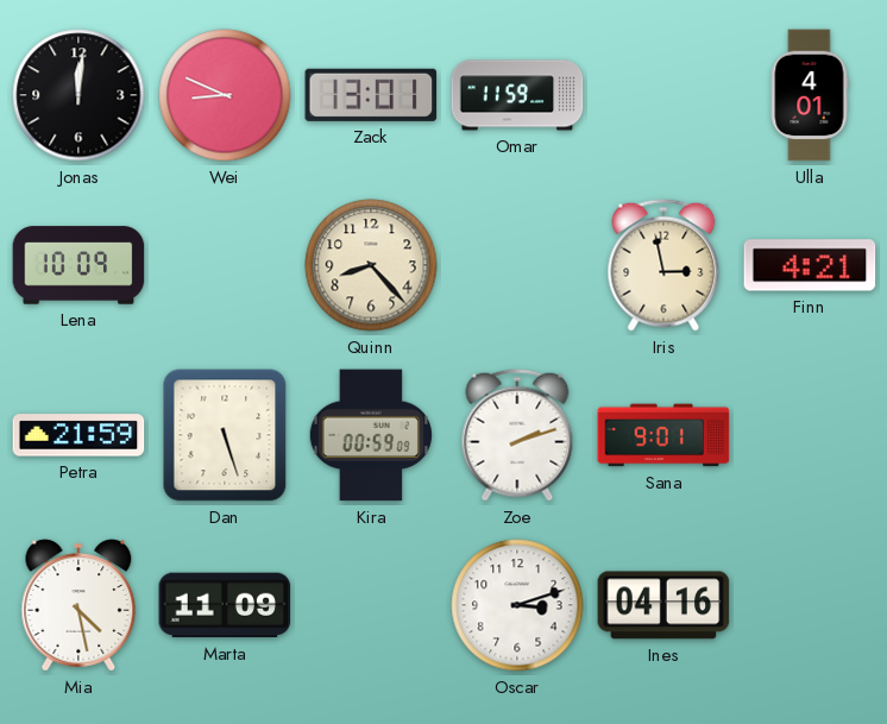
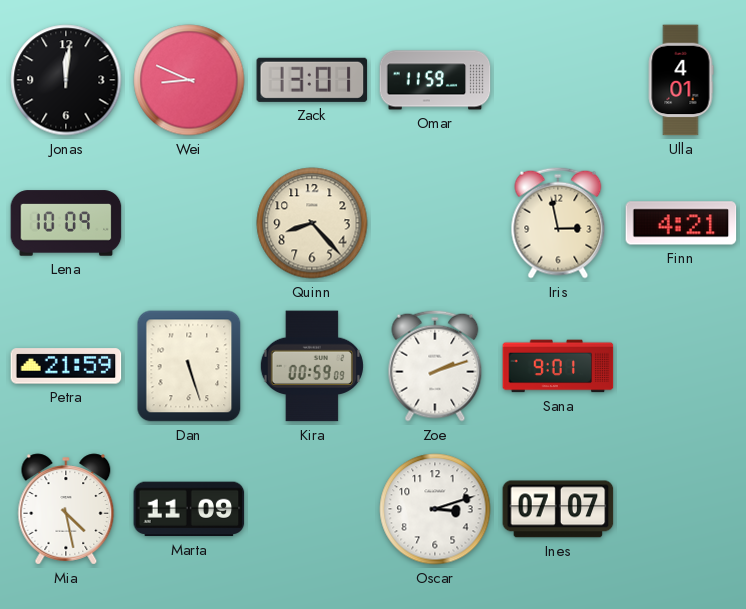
Ines: 04:16 -> 07:07 (558, 509)
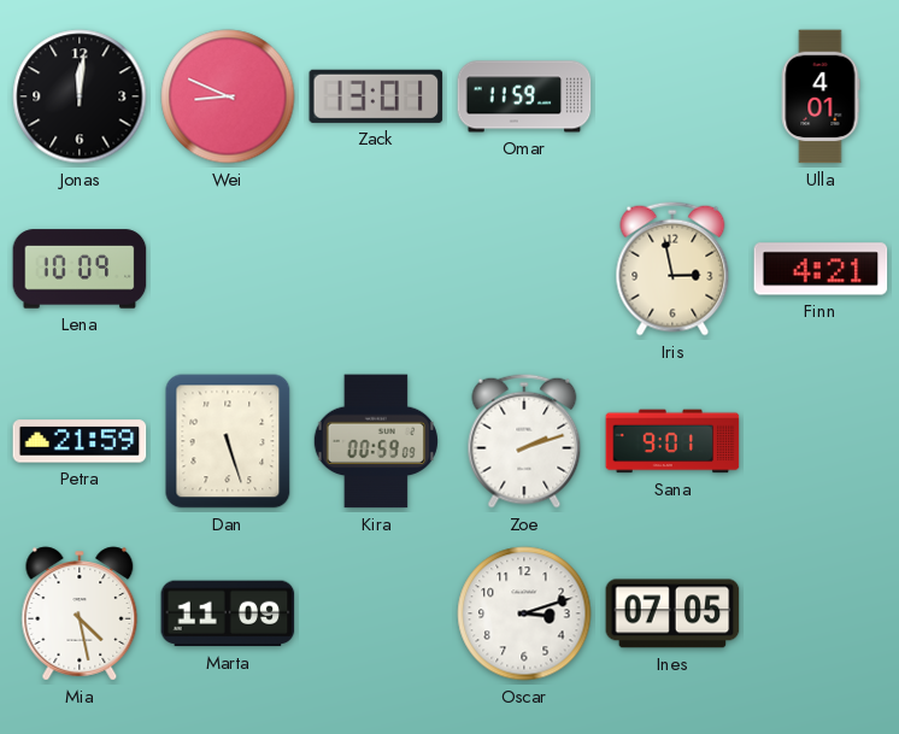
Quinn: 8:23 -> none (312, 223)
Ines: 07:07 -> 07:05 (672, 613)
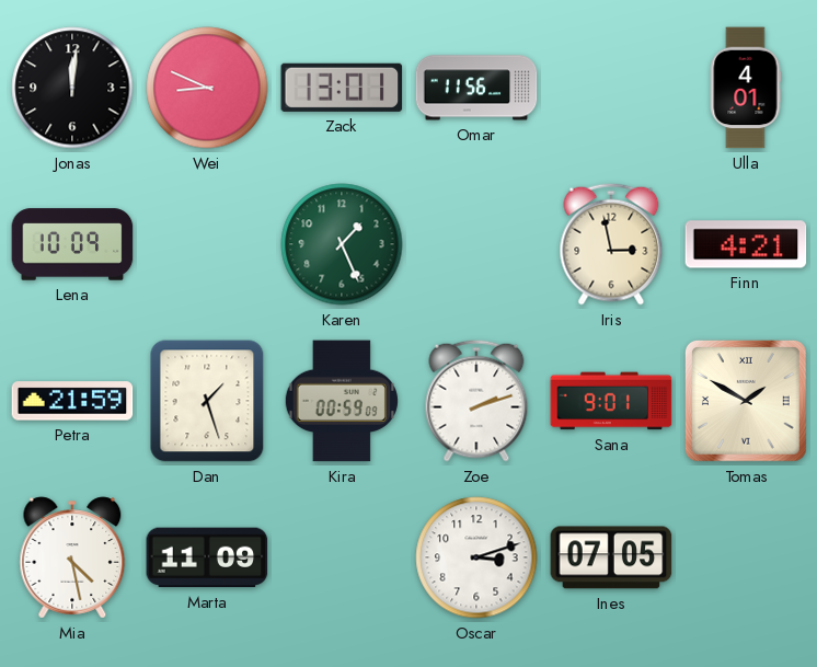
Omar: 11:59 -> 11:56 (476, 88)
Karen: none -> 1:26 (342, 244)
Dan: 5:27 -> 1:27 (207, 401)
Tomas: none -> 1:50 (746, 401)
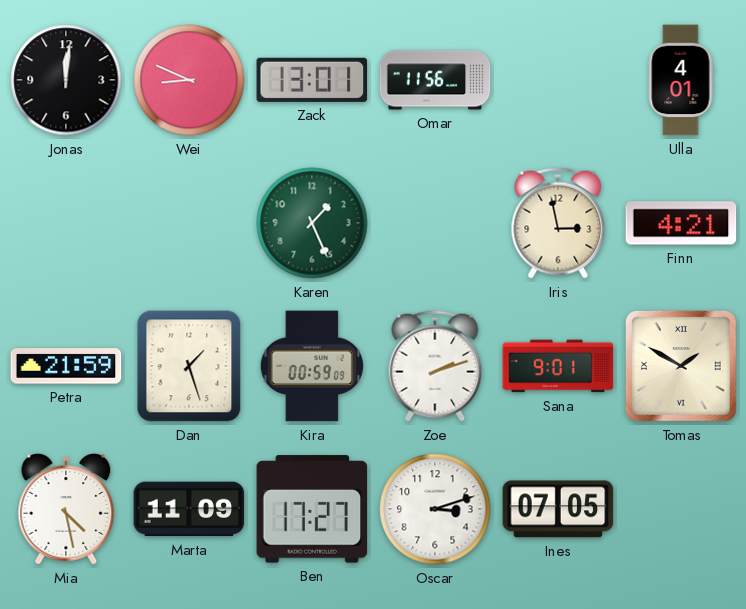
Lena: 10:09 -> none (72, 244)
Ben: none -> 17:27 (312, 509)
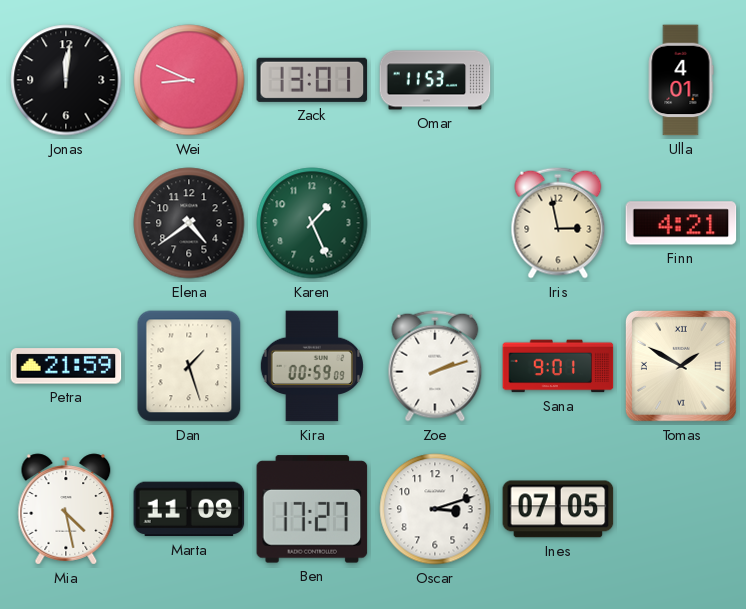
Omar: 11:56 -> 11:53 (435, 80)
Elena: none -> 4:39 (189, 223)
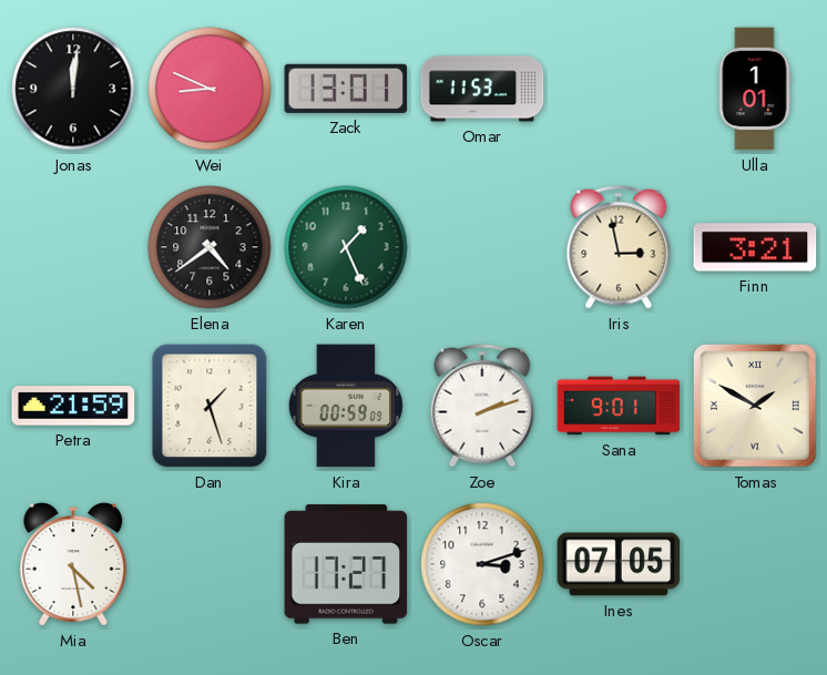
Ulla: 4:01 -> 1:01 (755, 89)
Finn: 4:21 -> 3:21 (755, 247)
Marta: 11:09 -> none (189, 509)
